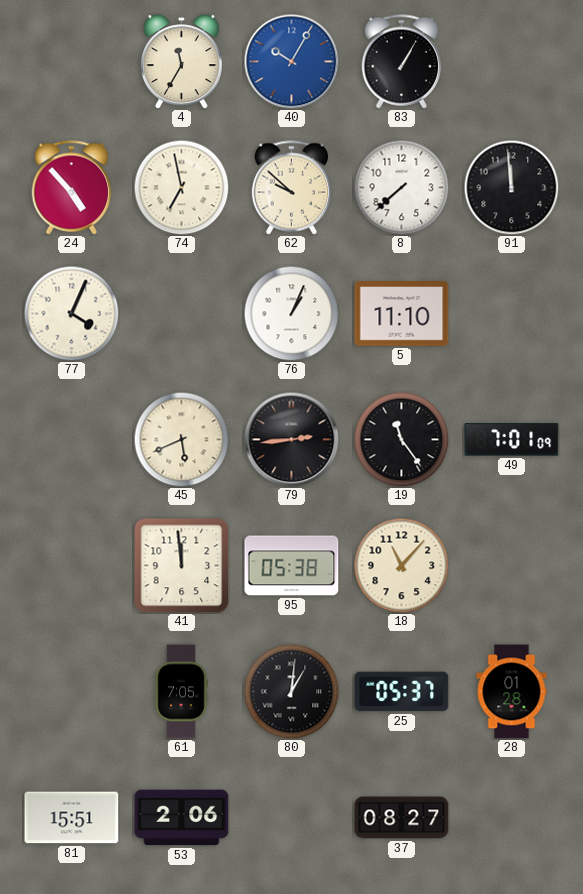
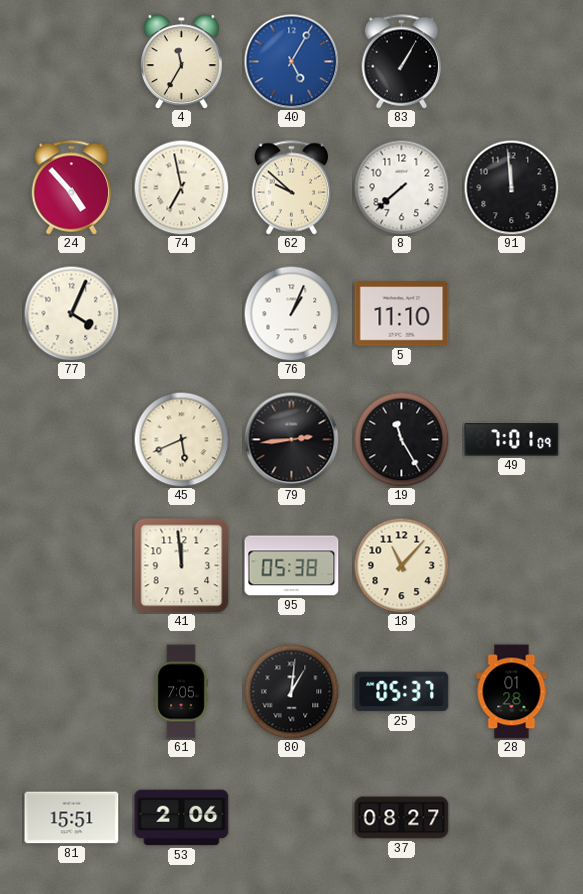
40: 10:05 -> 5:05 (291, 61)
19: 11:24 -> 11:25 (401, 439)
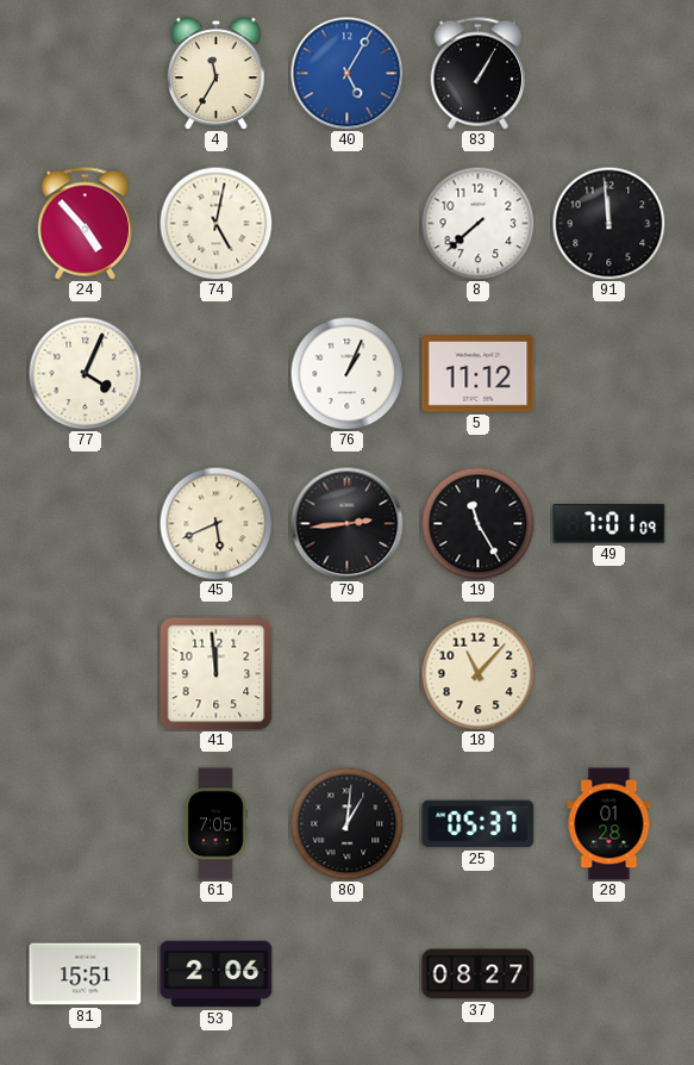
74: 6:58 -> 5:02 (215, 223)
62: 9:52 -> none (292, 188)
5: 11:10 -> 11:12 (479, 374)
95: 05:38 -> none (292, 566)
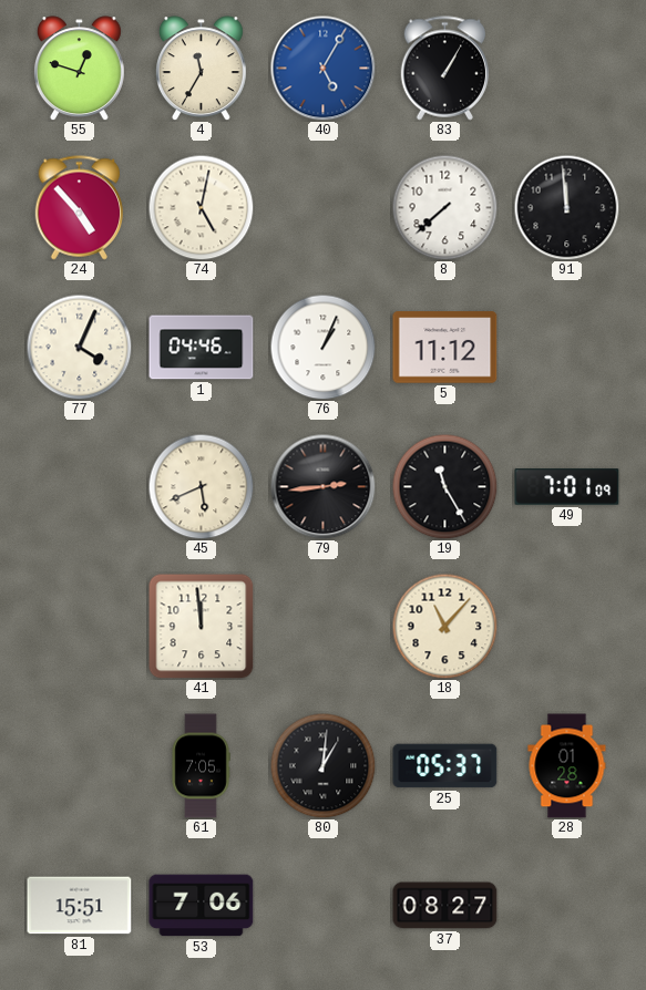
55: none -> 12:48 (79, 69)
1: none -> 04:46 (202, 348)
53: 2:06 -> 7:06 (202, 906)
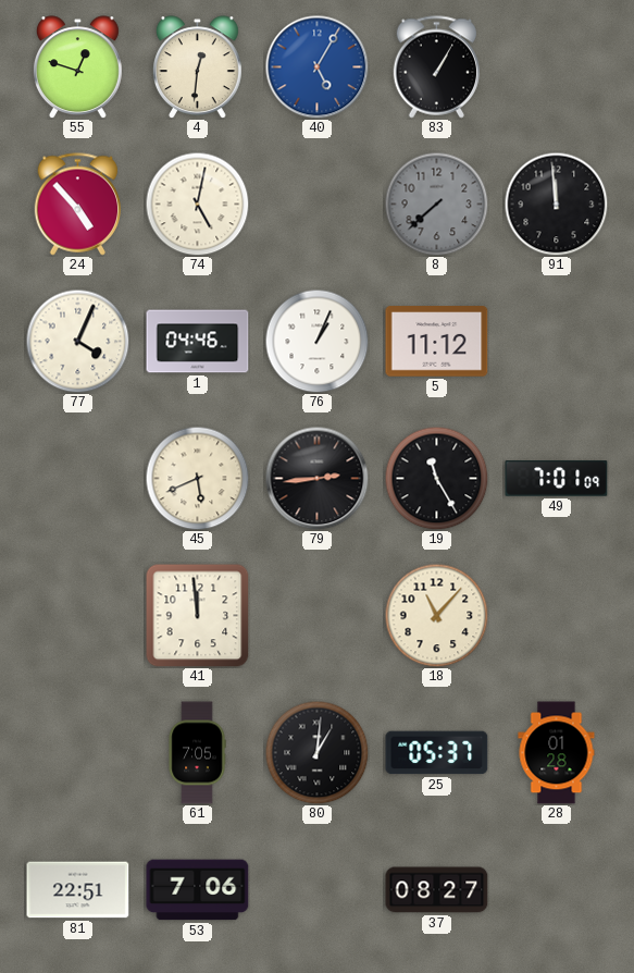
4: 11:35 -> 12:31 (197, 67)
8 dial: white -> grey (436, 204)
81: 15:51 -> 22:51 (78, 890)
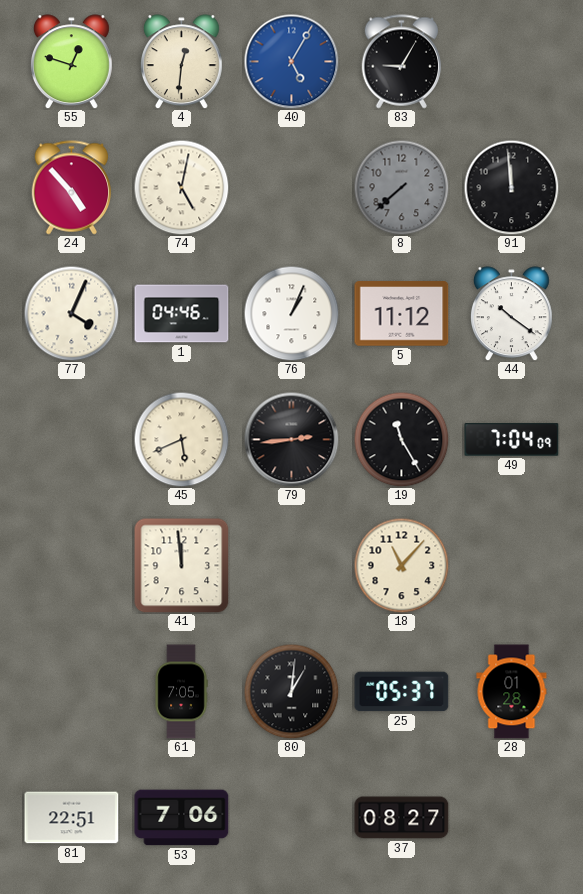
83: 1:05 -> 9:05 (402, 62)
44: none -> 10:21 (511, 314)
49: 7:01 -> 7:04 (512, 440)
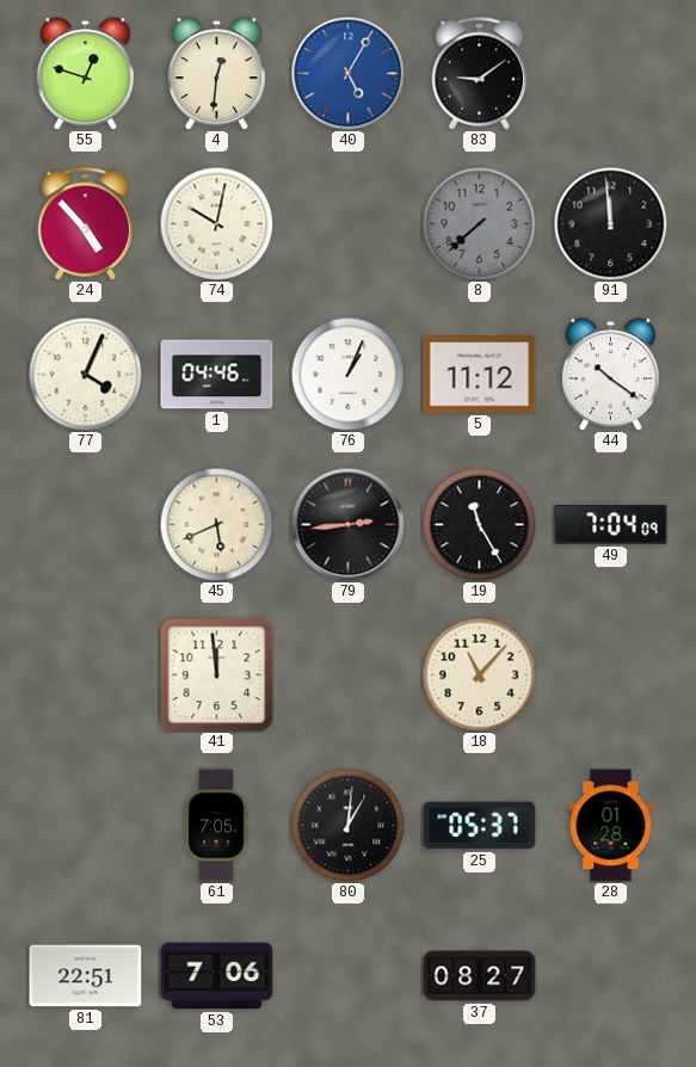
83: 9:05 -> 9:09 (480, 74)
74: 5:02 -> 10:02 (216, 223)
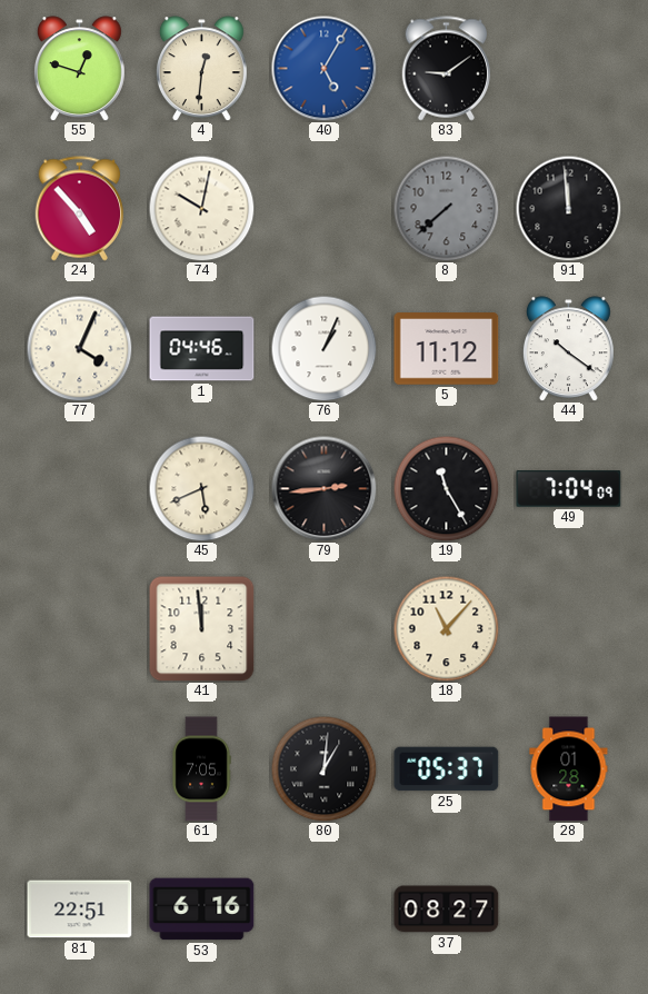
53: 7:06 -> 6:16 (202, 909)
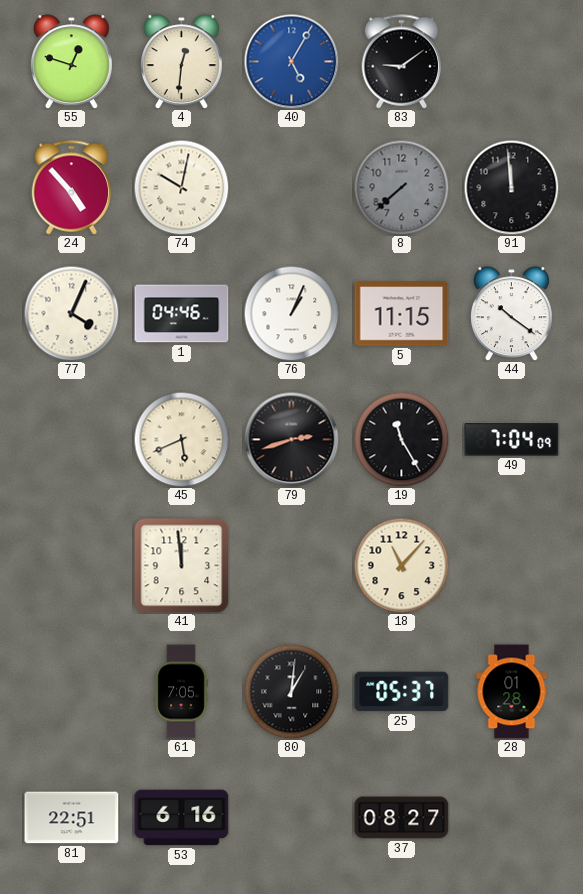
5: 11:12 -> 11:15 (402, 314)
79: 2:44 -> 2:42 (291, 439)
